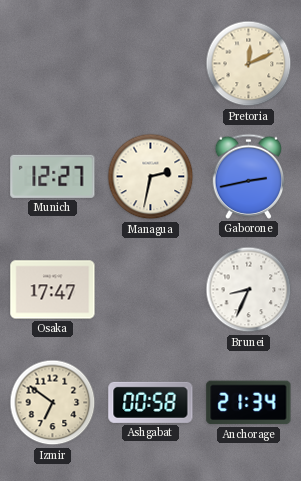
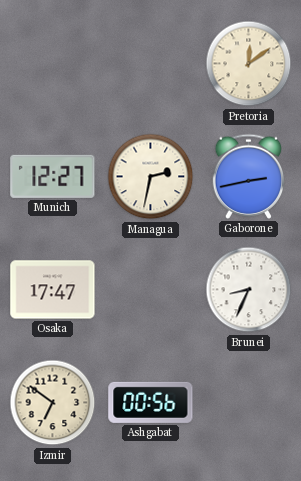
Pretoria: 12:11 -> 12:09 (249, 64)
Ashgabat: 00:58 -> 00:56 (151, 402)
Anchorage: 21:34 -> none (249, 403)
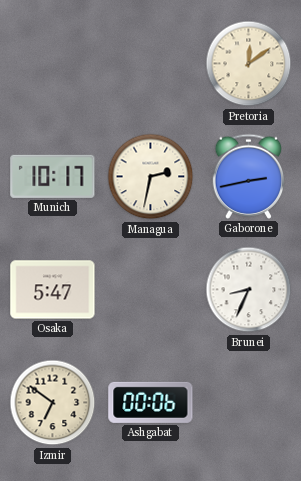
Munich: 12:27 -> 10:17 (53, 176)
Osaka: 17:47 -> 5:47 (53, 290)
Ashgabat: 00:56 -> 00:06 (151, 402)
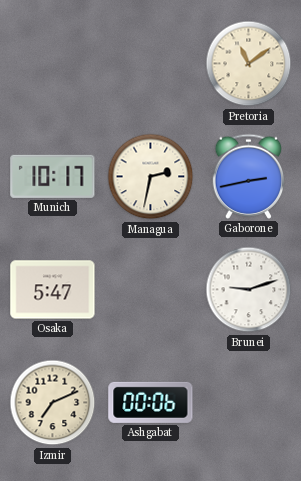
Pretoria: 12:09 -> 11:09 (249, 64)
Brunei: 8:34 -> 9:12 (249, 290)
Izmir: 6:51 -> 7:11 (53, 403)
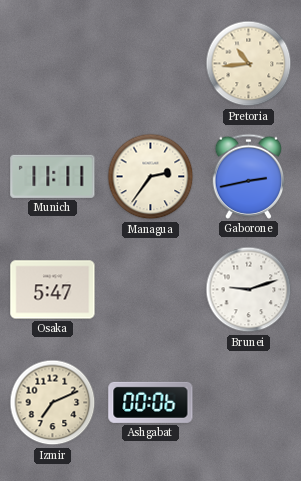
Pretoria: 11:09 -> 10:44 (249, 64)
Munich: 10:17 -> 11:11 (53, 176)
Managua: 2:32 -> 2:36 (151, 177)
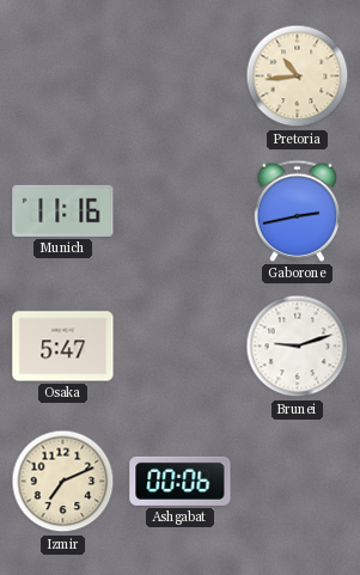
Munich: 11:11 -> 11:16 (63, 210)
Managua: 2:36 -> none (151, 177)
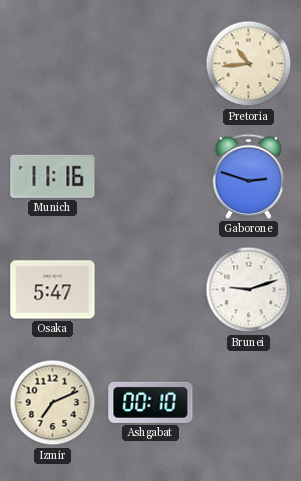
Gaborone: 2:43 -> 2:48 (249, 176)
Ashgabat: 00:06 -> 00:10 (151, 402)
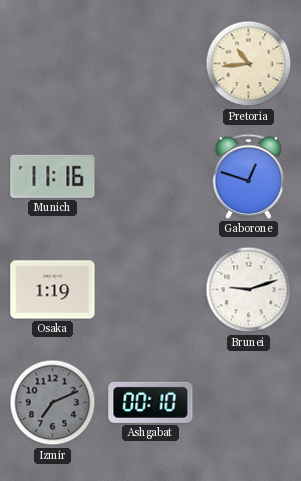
Gaborone: 2:48 -> 12:48 (249, 176)
Osaka: 5:47 -> 1:19 (53, 290)
Izmir dial: cream -> grey (53, 403)
